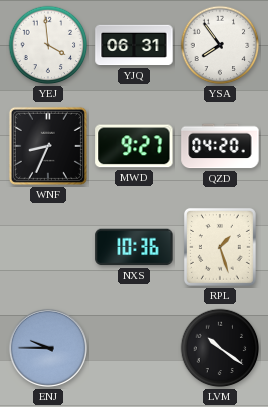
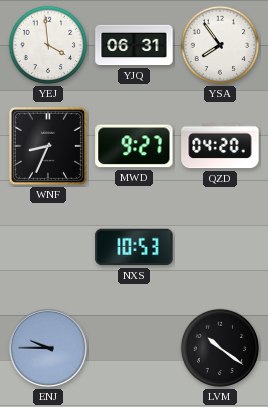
NXS: 10:36 -> 10:53 (134, 247)
RPL: 1:27 -> none (220, 247)
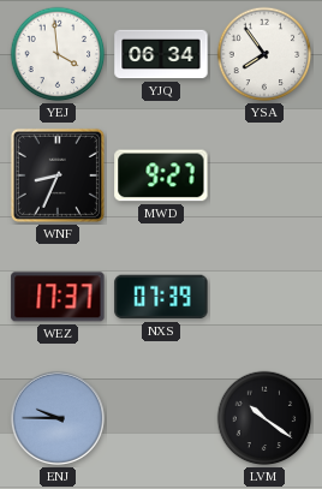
YJQ: 06:31 -> 06:34 (161, 54)
QZD: 04:20 -> none (220, 146)
WEZ: none -> 17:37 (58, 297)
NXS: 10:53 -> 07:39 (161, 297)
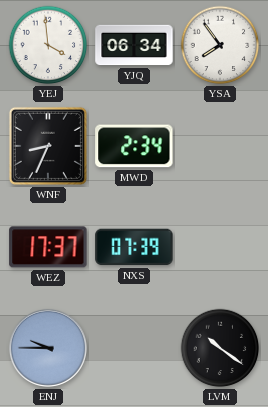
MWD: 9:27 -> 2:34 (134, 146)
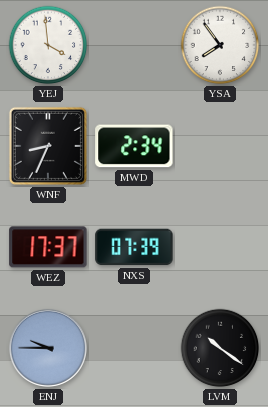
YJQ: 06:34 -> none (134, 45)
